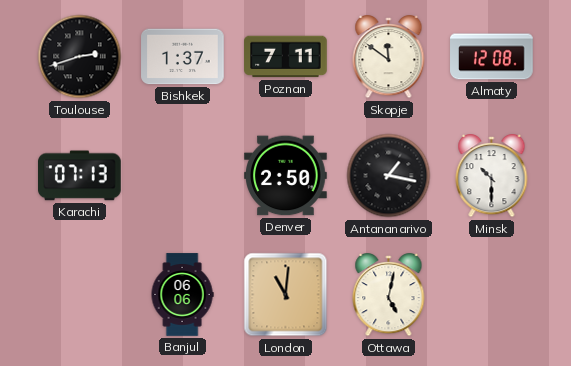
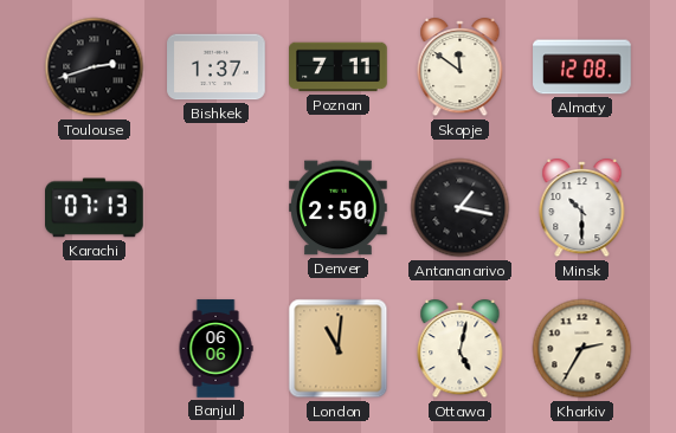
Kharkiv: none -> 2:35 (582, 349)
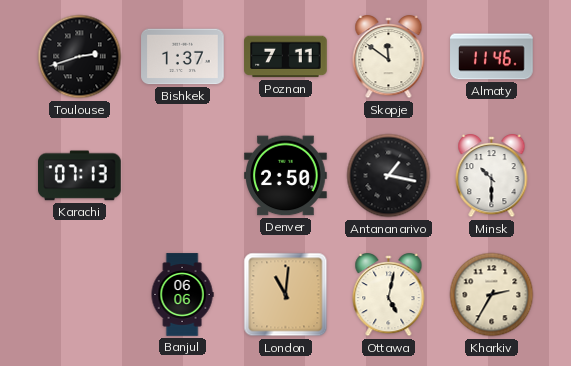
Almaty: 12:08 -> 11:46 (492, 57)
